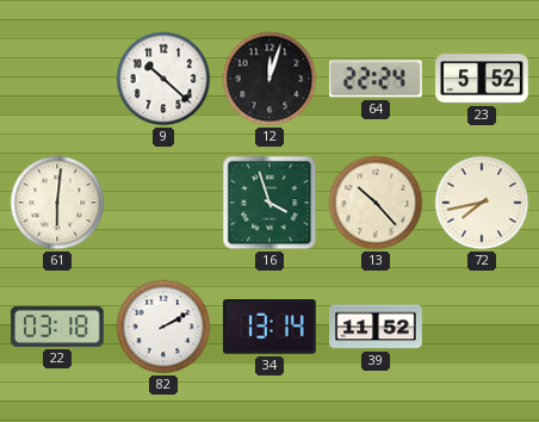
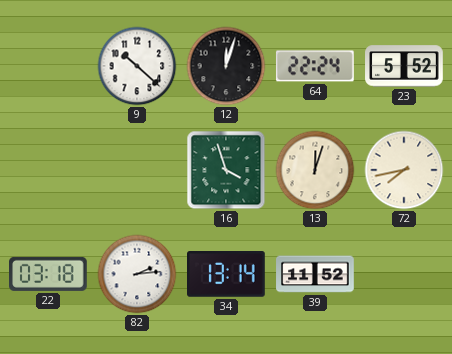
61: 6:01 -> none (57, 203)
13: 10:23 -> 12:03 (315, 170)
82: 2:10 -> 2:14 (137, 274)
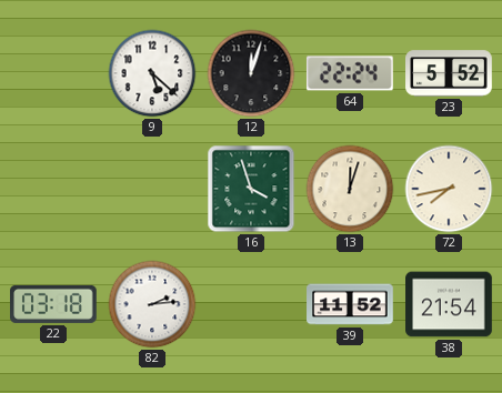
9: 10:22 -> 5:22 (152, 73)
34: 13:14 -> none (227, 275)
38: none -> 21:54 (449, 304)
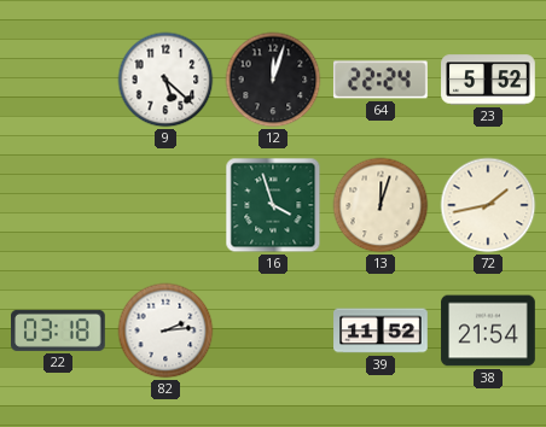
72: 7:43 -> 1:43 (488, 205)
